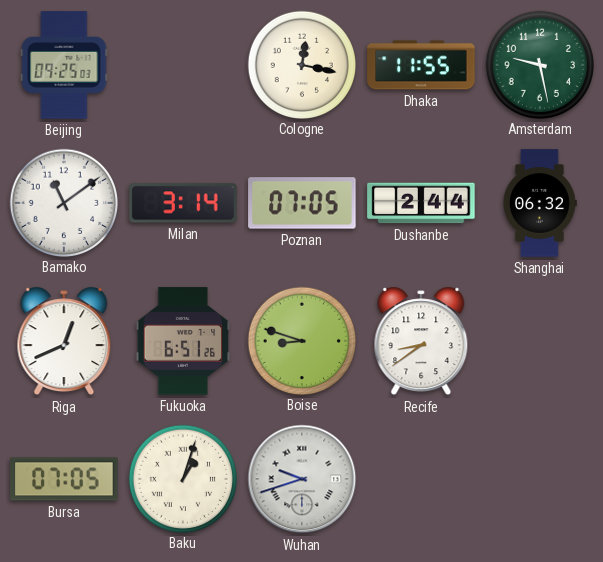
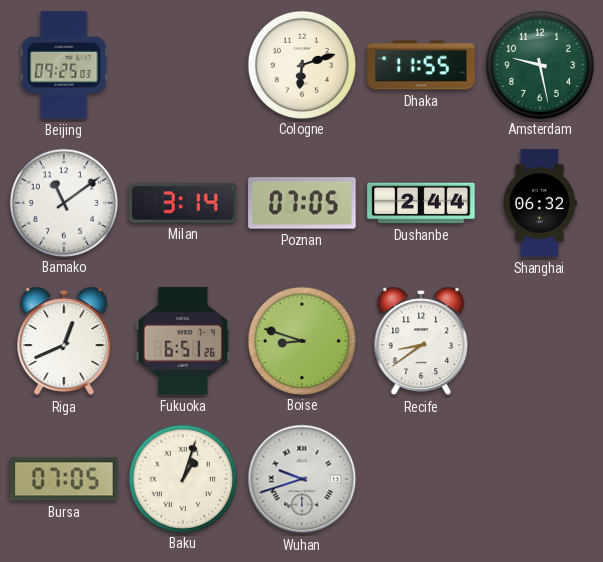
Cologne: 12:17 -> 6:12 (301, 64)
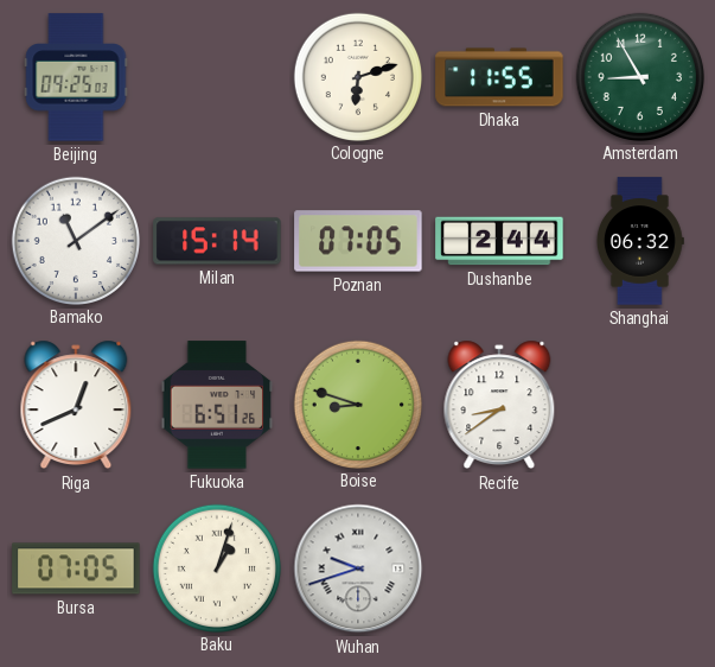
Amsterdam: 9:28 -> 8:55 (639, 76)
Milan: 3:14 -> 15:14 (217, 241)
